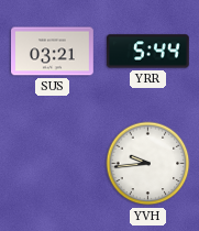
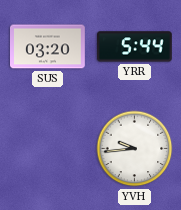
SUS: 03:21 -> 03:20 (48, 47)
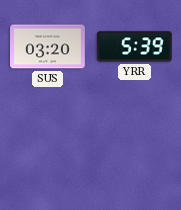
YRR: 5:44 -> 5:39 (135, 47)
YVH: 9:44 -> none (135, 149)
